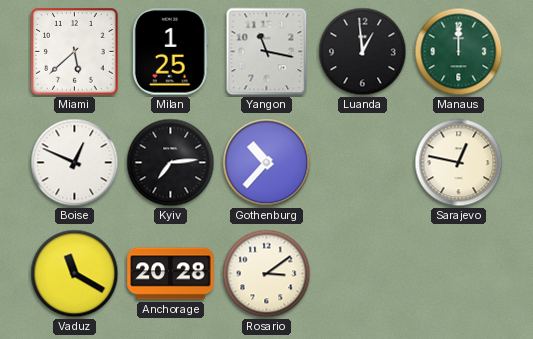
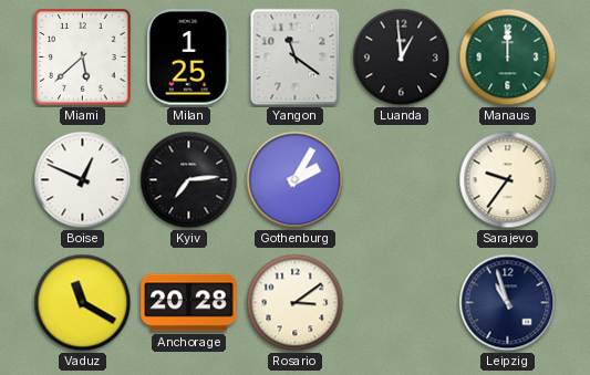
Yangon: 11:17 -> 11:21 (296, 58)
Gothenburg: 10:37 -> 2:05 (296, 180)
Sarajevo: 12:47 -> 9:36 (508, 180)
Leipzig: none -> 10:57 (508, 303)
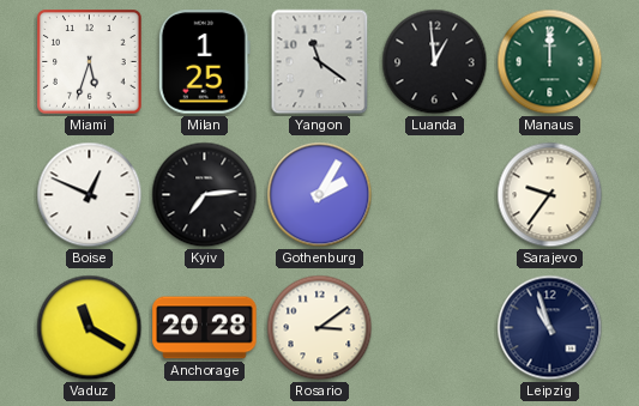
Miami: 5:38 -> 5:33 (90, 62)
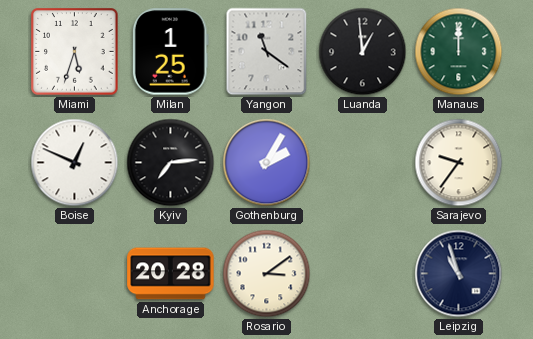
Vaduz: 11:20 -> none (90, 328)
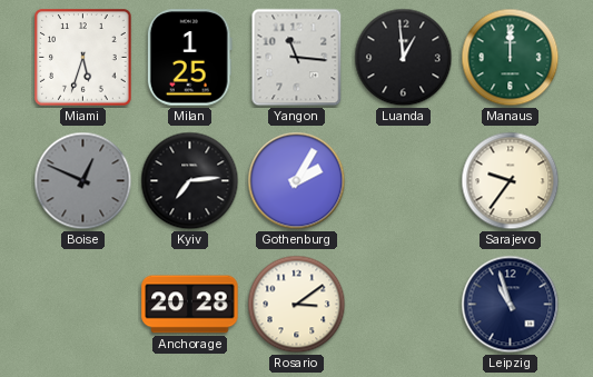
Yangon: 11:21 -> 11:16 (297, 58)
Boise dial: white -> grey (83, 181)
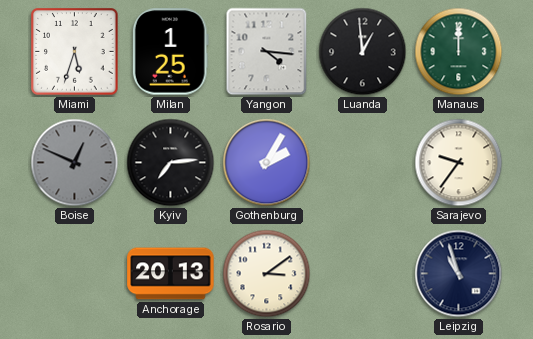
Yangon: 11:16 -> 4:16 (267, 52)
Anchorage: 20:28 -> 20:13 (171, 274)
